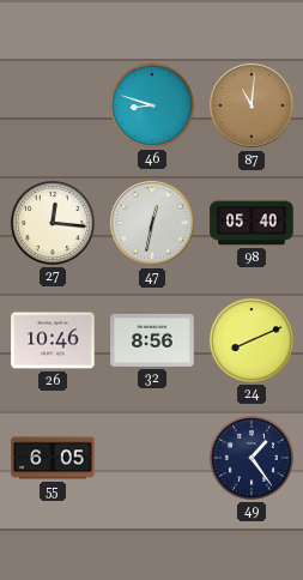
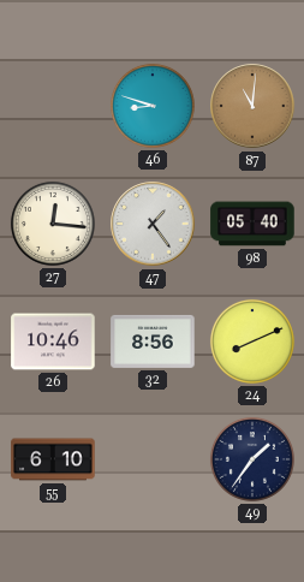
47: 12:32 -> 1:24 (153, 224)
55: 6:05 -> 6:10 (53, 459)
49: 1:24 -> 1:36 (252, 459)
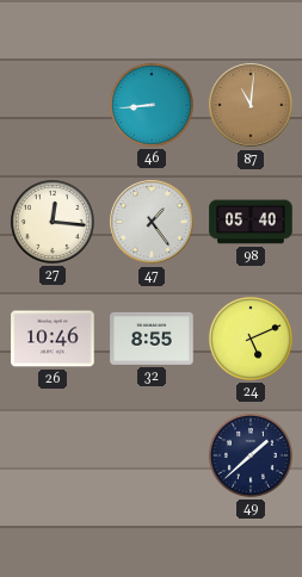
46: 8:48 -> 8:44 (152, 105)
32: 8:56 -> 8:55 (152, 339)
24: 8:11 -> 5:11 (251, 339)
55: 6:10 -> none (53, 459)
49: 1:36 -> 1:38 (251, 455)
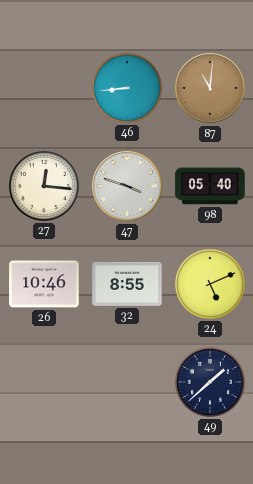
47: 1:24 -> 3:48 (127, 186)
